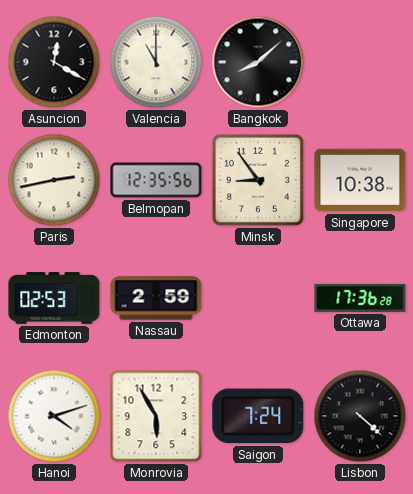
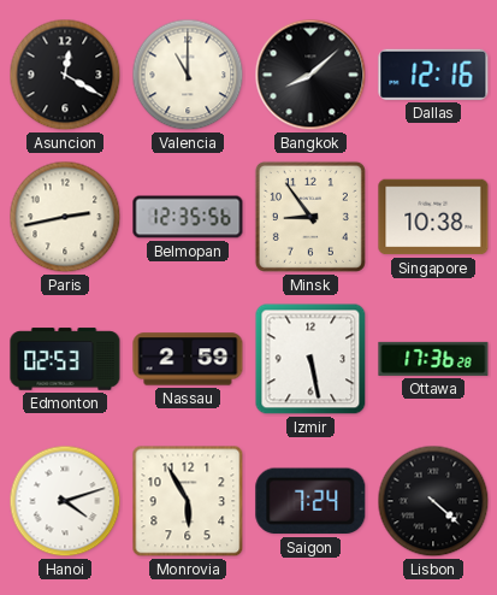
Dallas: none -> 12:16 (433, 75)
Izmir: none -> 5:28 (310, 359)
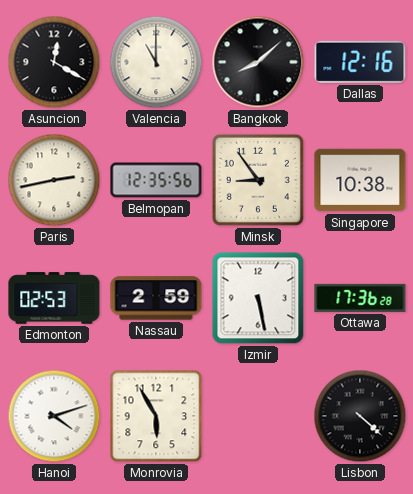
Saigon: 7:24 -> none (310, 501)
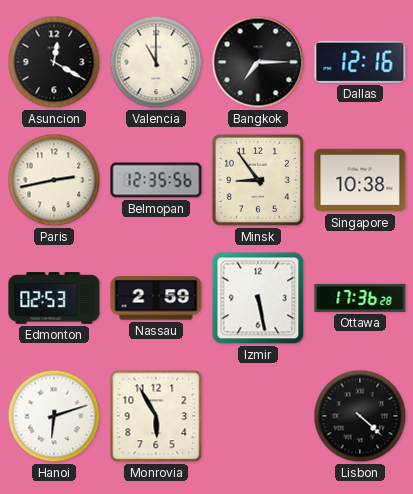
Bangkok: 8:08 -> 7:15 (258, 62)
Hanoi: 4:12 -> 6:12 (54, 416)
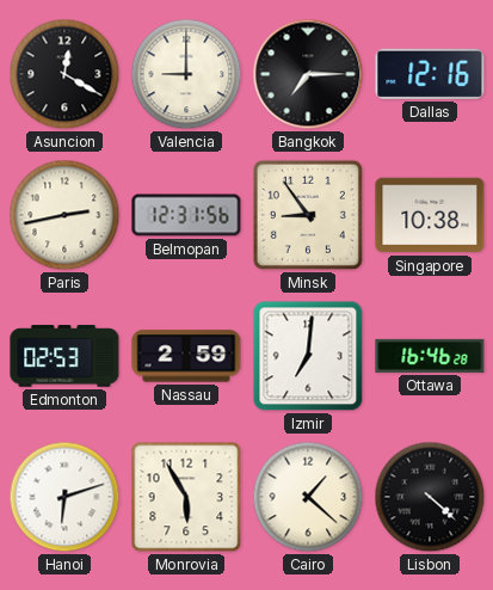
Valencia: 11:00 -> 9:00 (186, 74)
Belmopan: 12:35 -> 12:31 (186, 215)
Izmir: 5:28 -> 7:01 (308, 356)
Ottawa: 17:36 -> 16:46 (430, 356)
Cairo: none -> 1:22 (308, 497)
